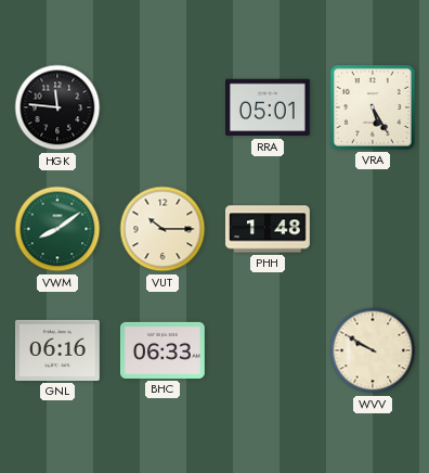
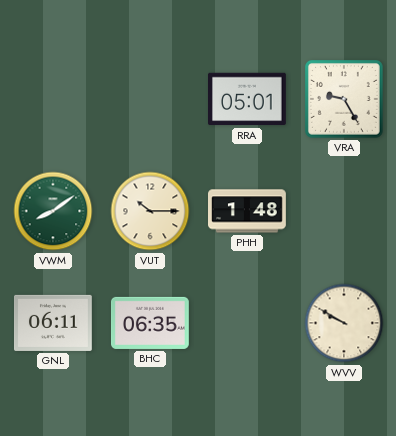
HGK: 11:46 -> none (57, 107)
VRA: 5:25 -> 9:25 (344, 99)
GNL: 06:16 -> 06:11 (54, 323)
BHC: 06:33 -> 06:35 (151, 323)
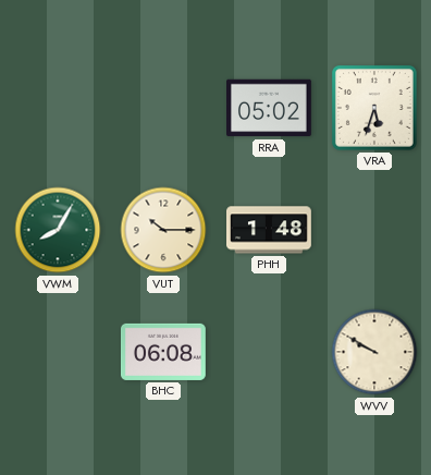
RRA: 05:01 -> 05:02 (270, 108)
VRA: 9:25 -> 5:33 (374, 108)
VWM: 8:09 -> 8:05 (58, 230)
GNL: 06:11 -> none (54, 323)
BHC: 06:35 -> 06:08 (164, 352)
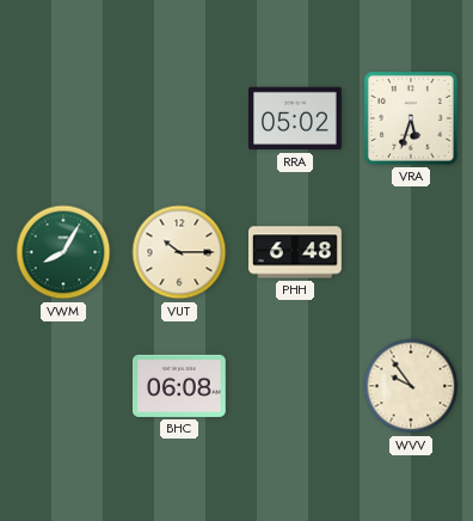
PHH: 1:48 -> 6:48 (296, 252)
WVV: 9:50 -> 9:54 (411, 386)
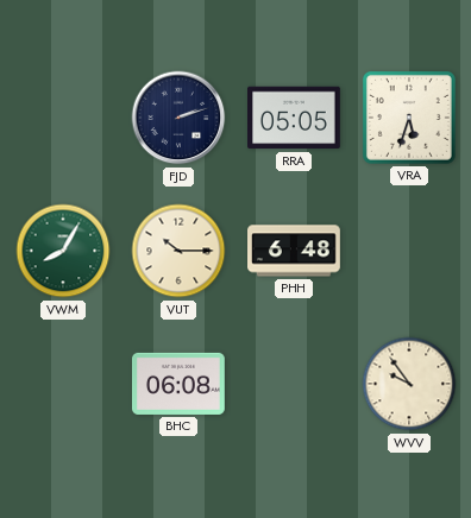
FJD: none -> 2:12 (178, 118)
RRA: 05:02 -> 05:05 (295, 118)
